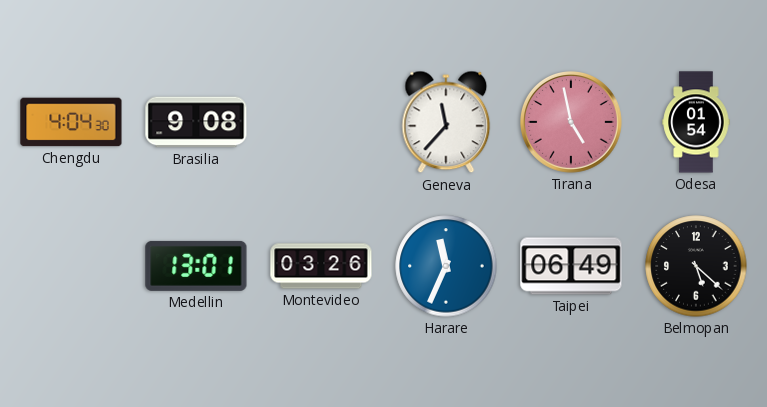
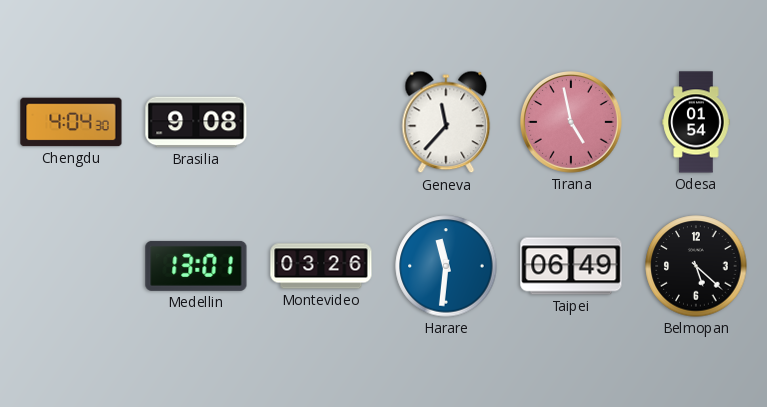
Harare: 11:34 -> 11:31 (446, 266)
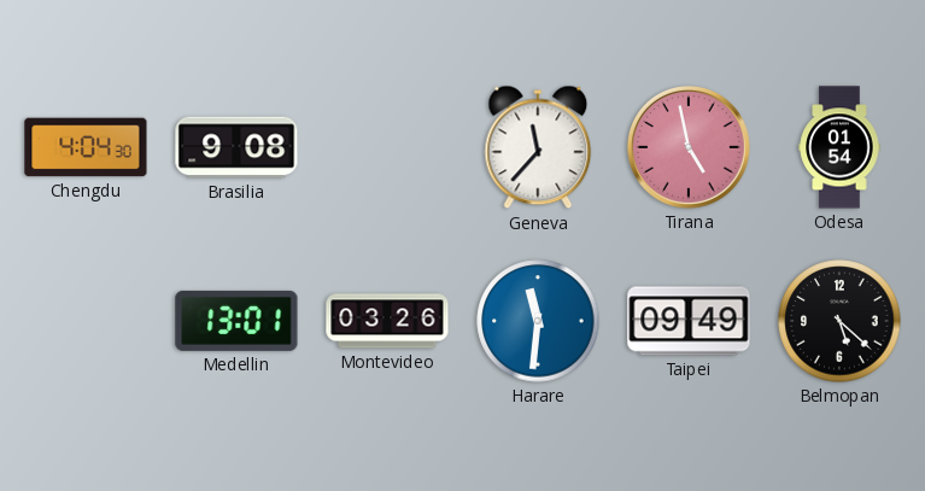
Taipei: 06:49 -> 09:49 (689, 321)
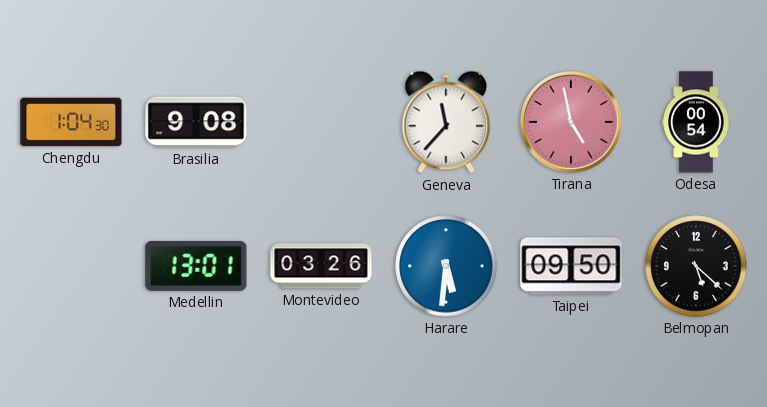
Chengdu: 4:04 -> 1:04 (71, 122)
Odesa: 01:54 -> 00:54 (696, 122)
Harare: 11:31 -> 5:31 (446, 266)
Taipei: 09:49 -> 09:50 (571, 266)
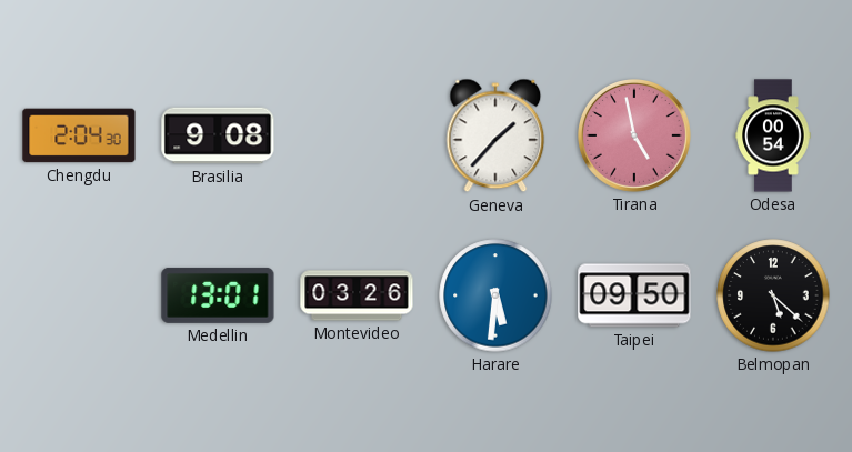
Chengdu: 1:04 -> 2:04 (79, 135)
Geneva: 11:37 -> 1:37 (495, 135)
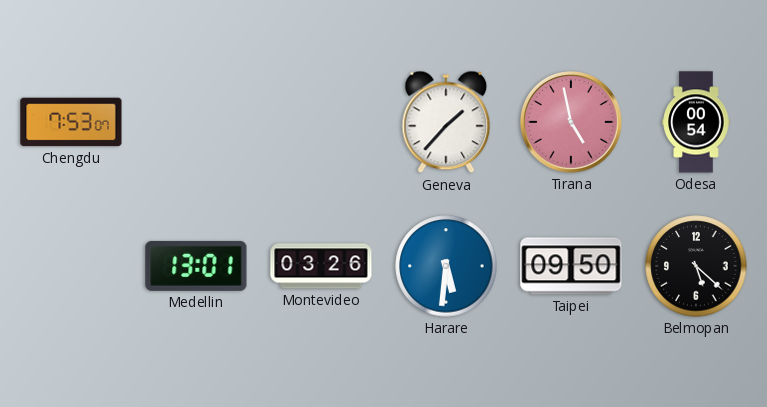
Chengdu: 2:04 -> 7:53 (71, 122)
Brasilia: 9:08 -> none (218, 135)
